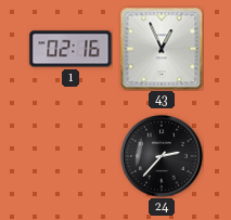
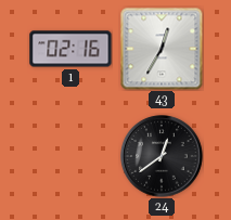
43: 12:56 -> 12:35 (162, 49)
24: 2:37 -> 12:39 (162, 156)
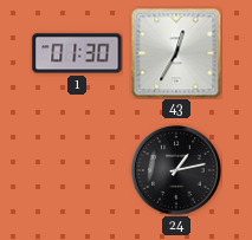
1: 02:16 -> 01:30 (77, 53)
24: 12:39 -> 1:13 (176, 170)
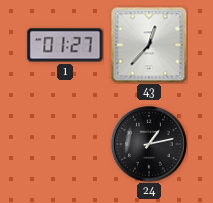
1: 01:30 -> 01:27 (65, 45)
43: 12:35 -> 12:37 (149, 45)
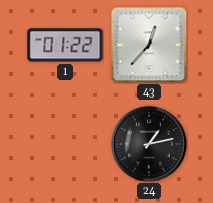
1: 01:27 -> 01:22 (65, 45)
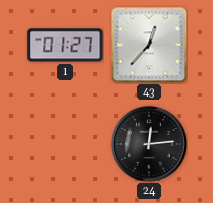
1: 01:22 -> 01:27 (65, 45)
24: 1:13 -> 12:14 (149, 144)
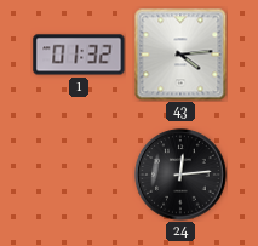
1: 01:27 -> 01:32 (79, 55)
43: 12:37 -> 4:14 (180, 55)
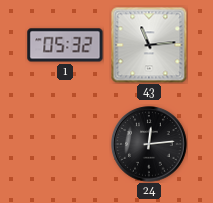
1: 01:32 -> 05:32 (65, 45)
43: 4:14 -> 11:14 (149, 45)
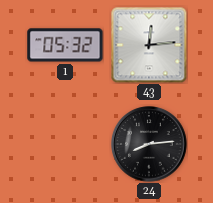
43: 11:14 -> 12:14 (149, 45)
24: 12:14 -> 8:14 (149, 144)
